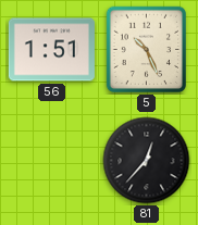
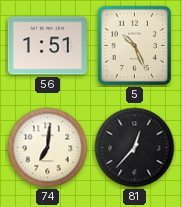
74: none -> 7:01 (48, 148)
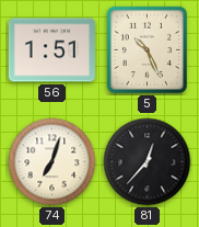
74: 7:01 -> 7:03 (52, 162)
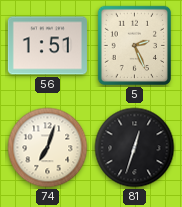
5: 10:26 -> 2:26 (134, 46)
81: 12:37 -> 12:33 (135, 148)
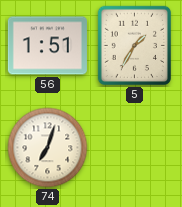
5: 2:26 -> 1:35 (134, 46)
81: 12:33 -> none (135, 148)
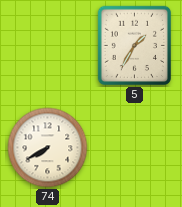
56: 1:51 -> none (47, 46)
74: 7:03 -> 7:40 (48, 148)
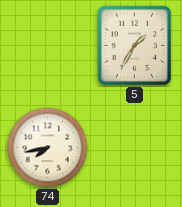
74: 7:40 -> 7:43 (48, 148)
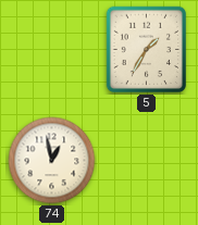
74: 7:43 -> 12:58 (52, 161)
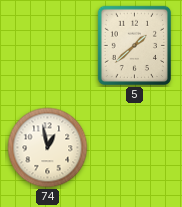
5: 1:35 -> 1:38 (134, 46)
